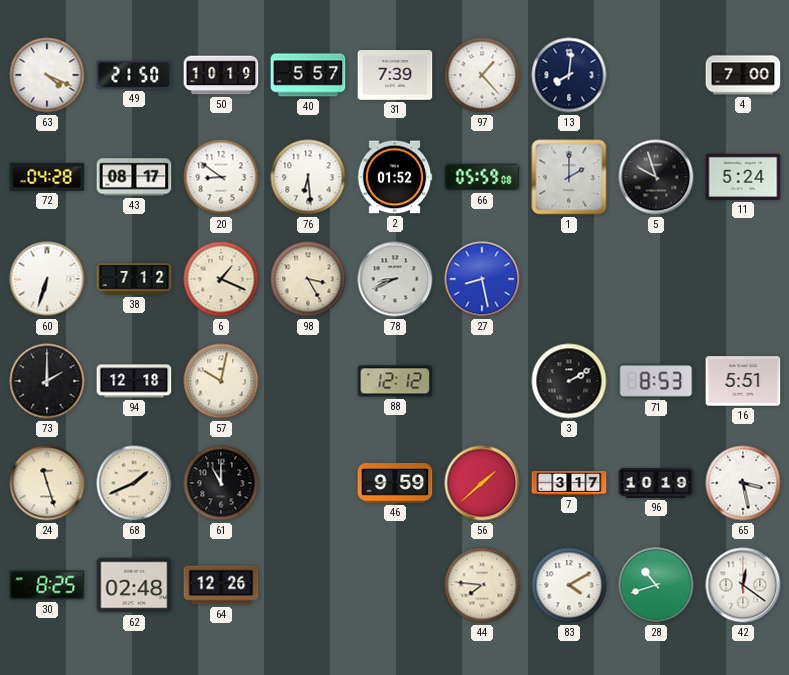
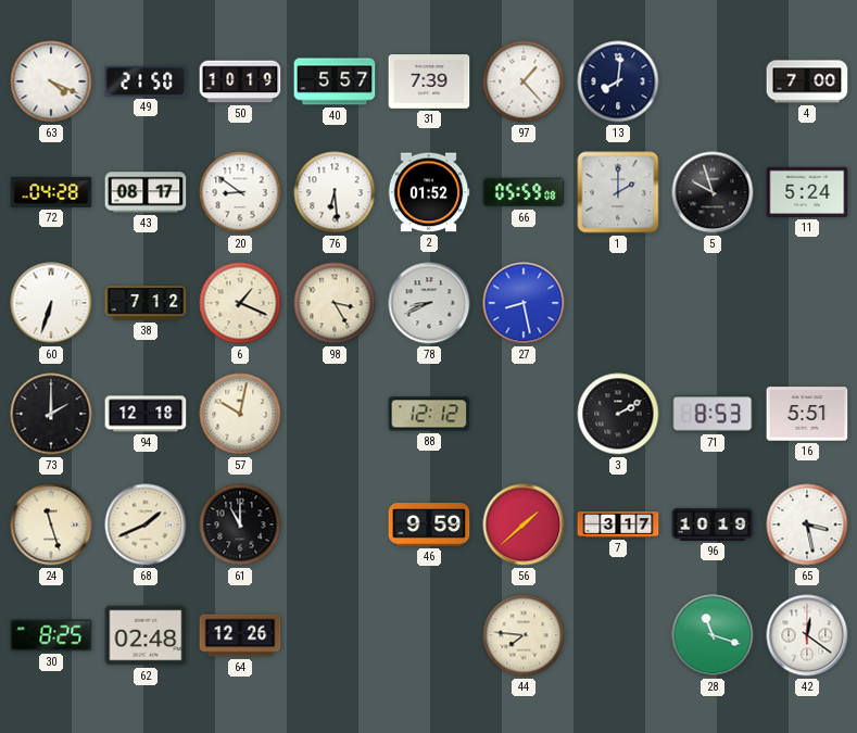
83: 4:10 -> none (569, 585)
28: 10:42 -> 11:18 (713, 635)
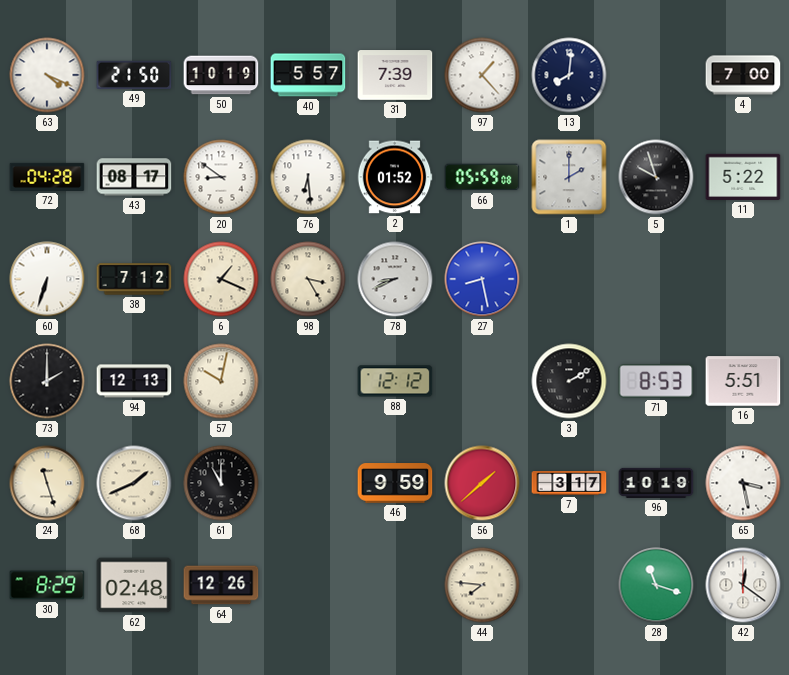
11: 5:24 -> 5:22 (743, 177)
94: 12:18 -> 12:13 (134, 381)
30: 8:25 -> 8:29 (47, 585)
